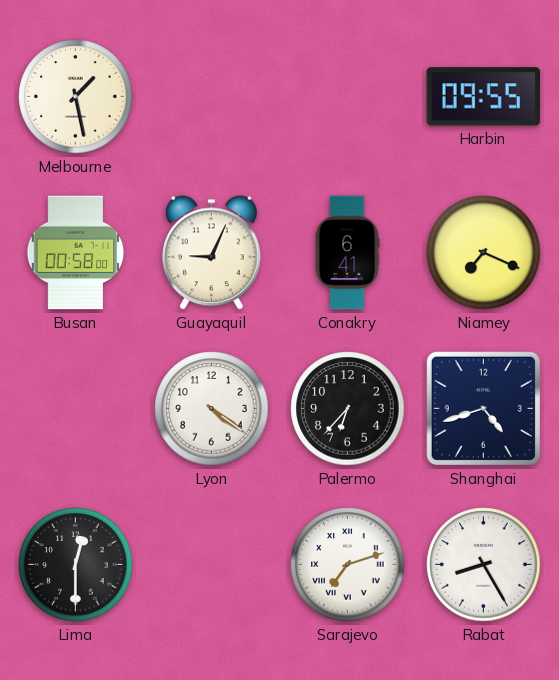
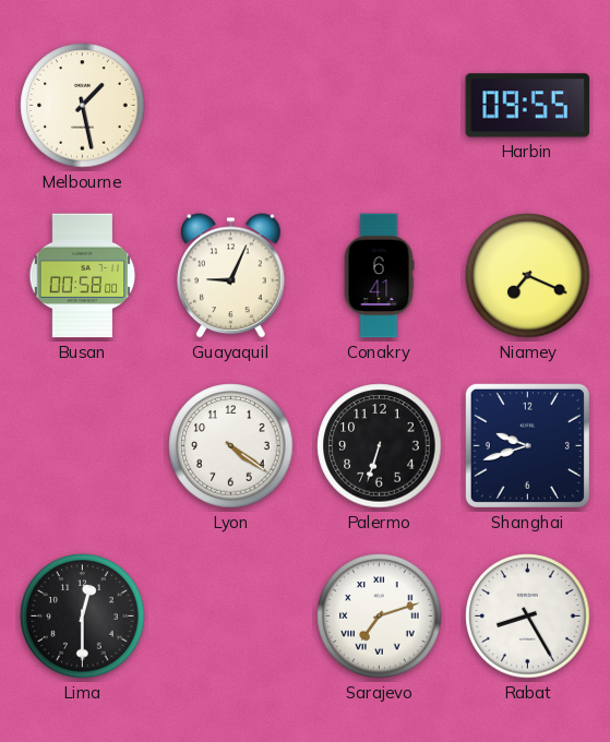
Palermo: 6:37 -> 6:33 (380, 446)
Shanghai: 4:42 -> 9:42 (527, 445)
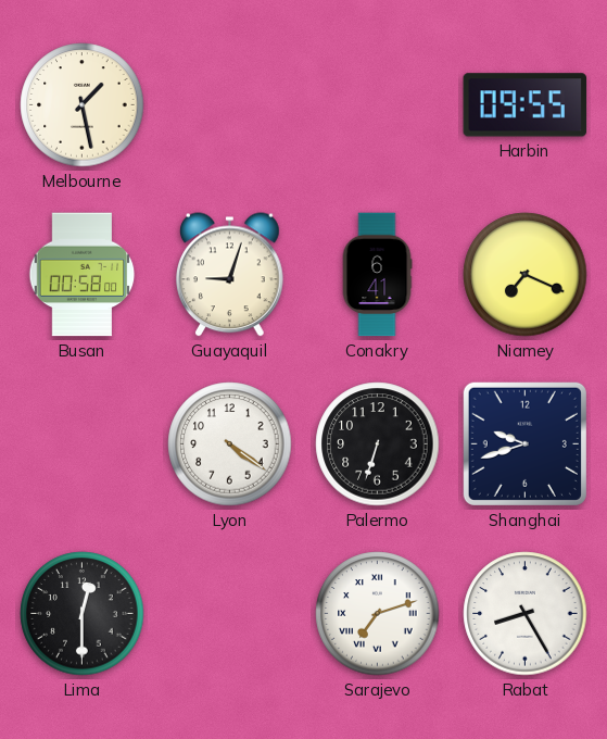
Guayaquil: 9:04 -> 9:03 (230, 275)
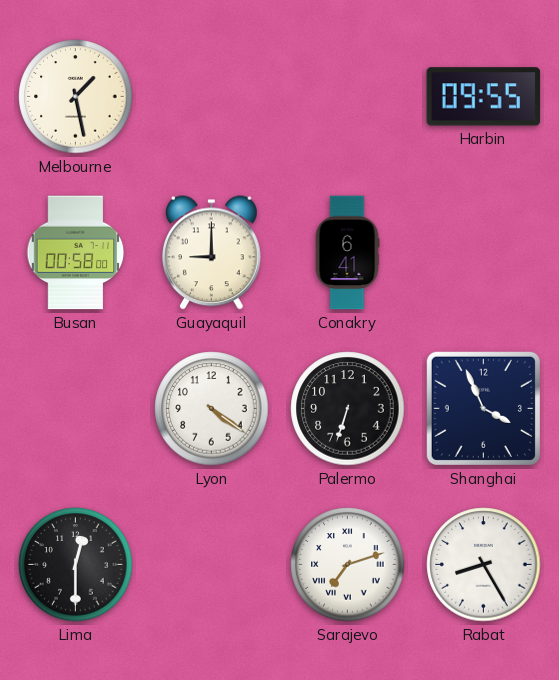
Guayaquil: 9:03 -> 9:00 (212, 253)
Niamey: 7:19 -> none (526, 275)
Shanghai: 9:42 -> 3:56 (483, 408)
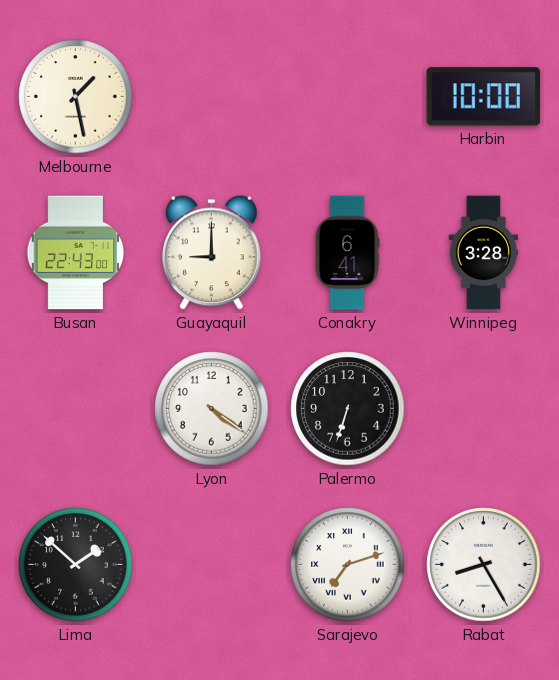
Harbin: 09:55 -> 10:00 (484, 97)
Busan: 00:58 -> 22:43 (76, 253)
Winnipeg: none -> 3:28 (484, 253)
Shanghai: 3:56 -> none (483, 408)
Lima: 12:30 -> 1:52 (76, 565)
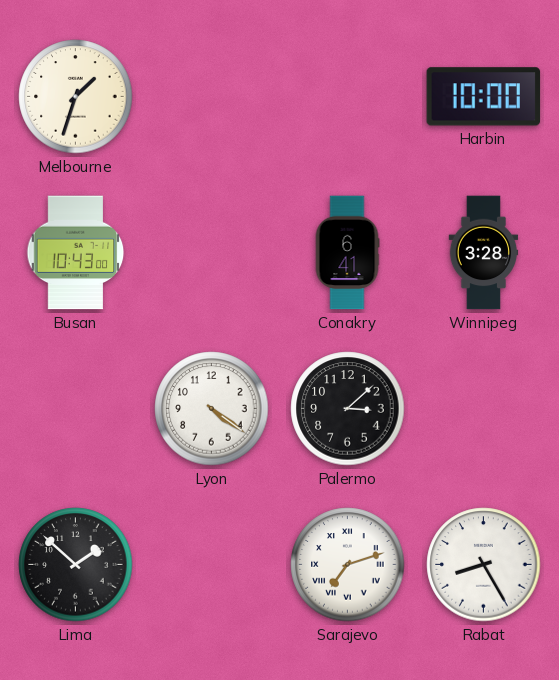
Melbourne: 1:28 -> 1:33 (76, 97)
Busan: 22:43 -> 10:43 (76, 253)
Guayaquil: 9:00 -> none (212, 253)
Palermo: 6:33 -> 3:08 (348, 409)
